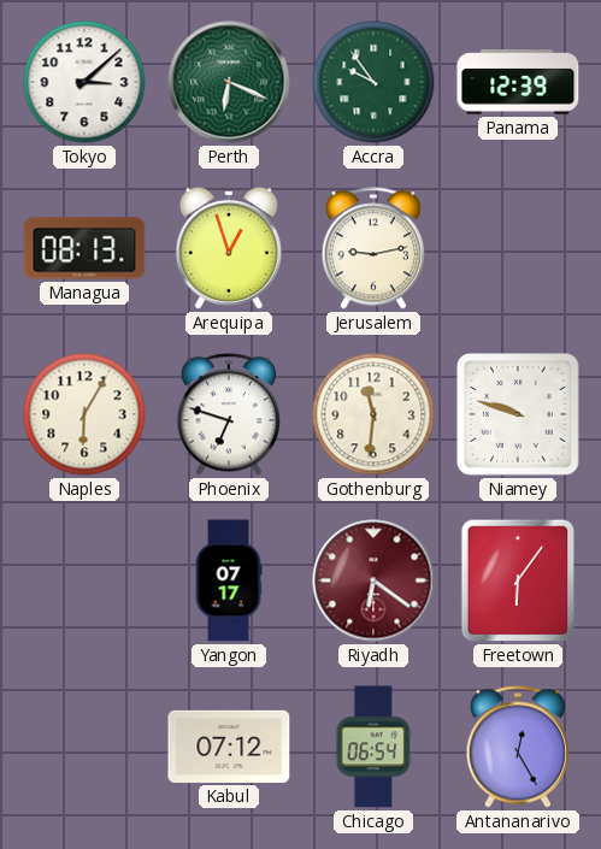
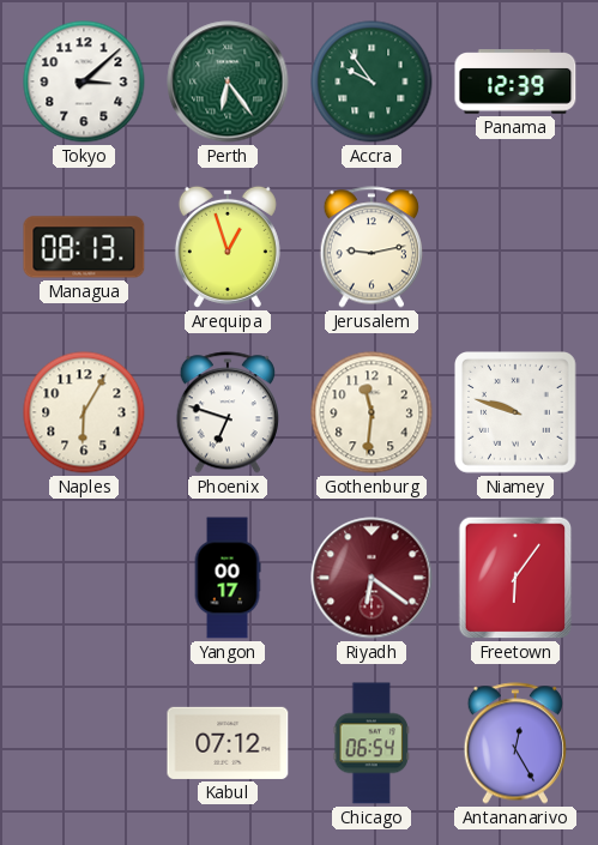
Perth: 6:19 -> 6:24 (228, 82)
Yangon: 07:17 -> 00:17 (228, 578)
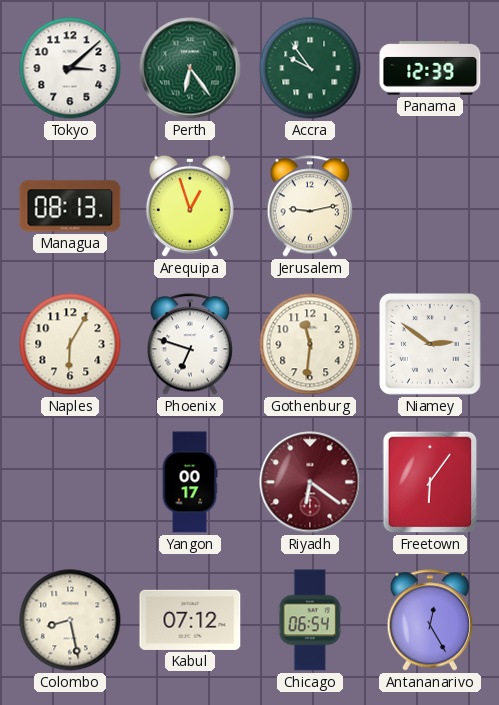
Niamey: 9:48 -> 2:51 (431, 345)
Colombo: none -> 8:28 (70, 620)
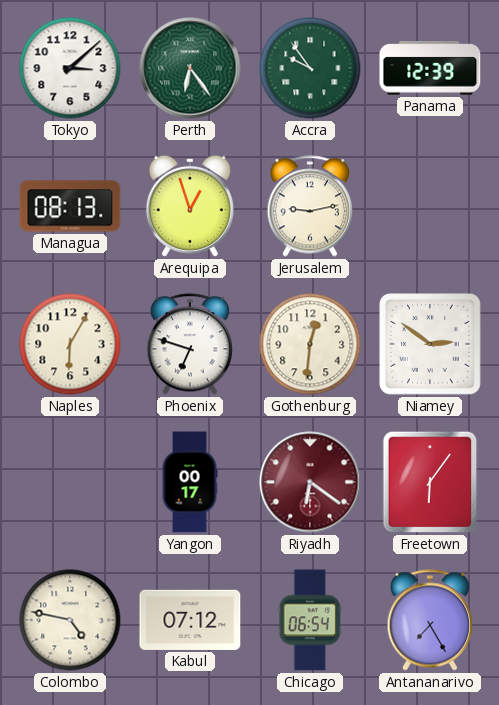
Gothenburg: 11:31 -> 12:31 (310, 344)
Colombo: 8:28 -> 4:47 (70, 620)
Antananarivo: 12:25 -> 7:25 (429, 620)
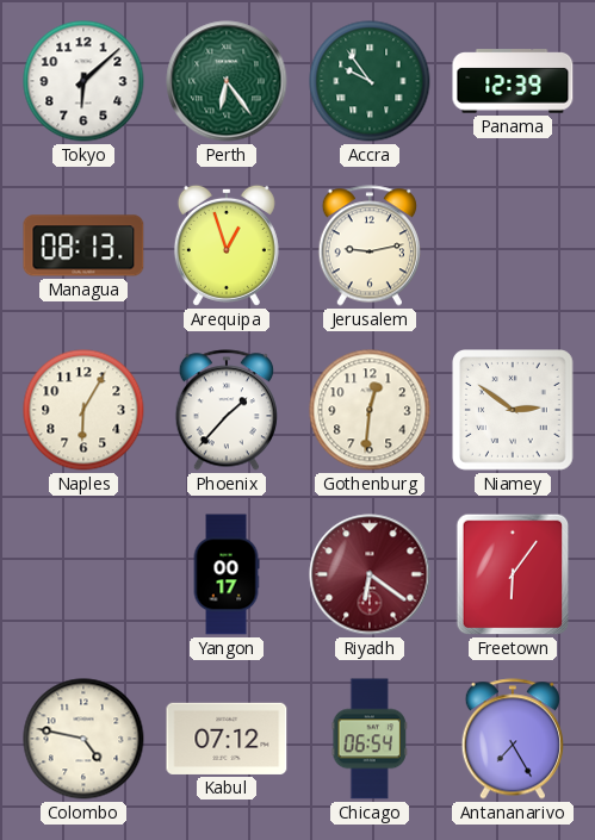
Tokyo: 3:08 -> 6:08 (83, 81)
Phoenix: 6:48 -> 1:37 (225, 410)
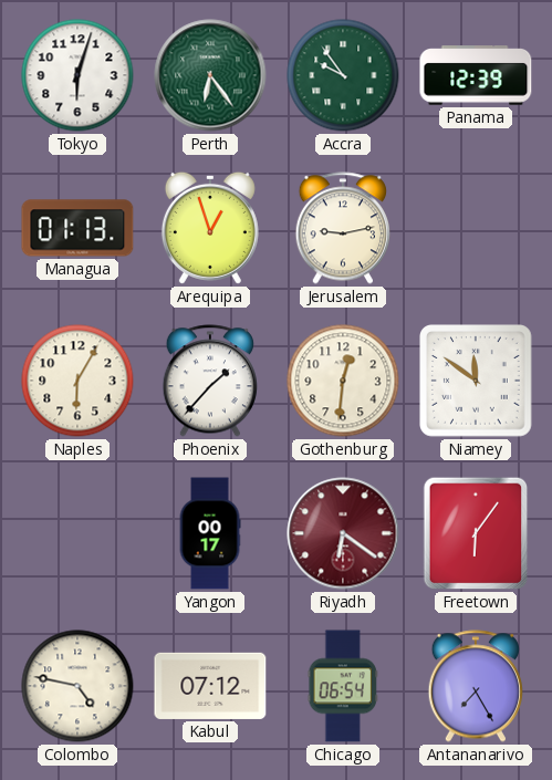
Tokyo: 6:08 -> 6:03 (77, 75)
Managua: 08:13 -> 01:13 (77, 228)
Niamey: 2:51 -> 11:51 (477, 382)
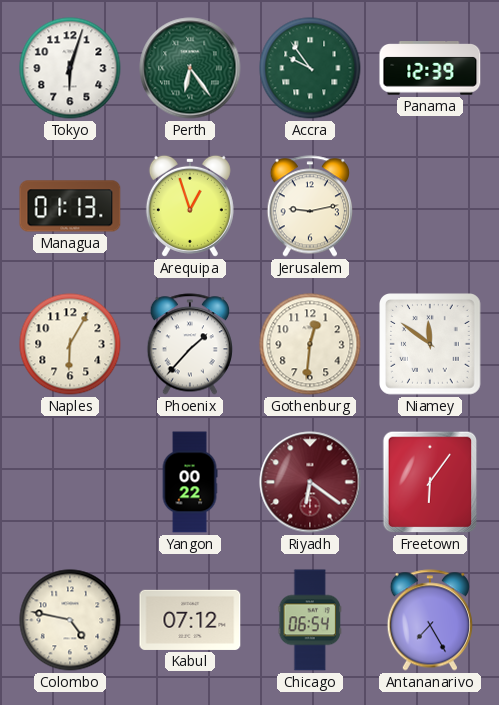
Yangon: 00:17 -> 00:22 (190, 482)
